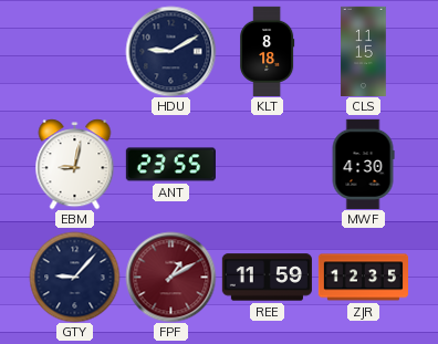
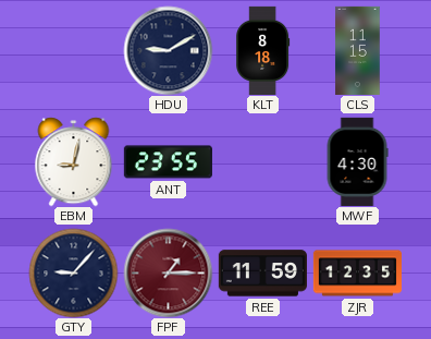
FPF: 1:10 -> 1:15 (168, 273)
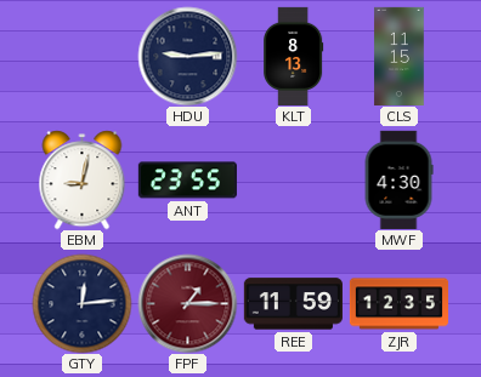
HDU: 9:10 -> 9:14 (187, 56)
KLT: 8:18 -> 8:13 (294, 56)
GTY: 9:07 -> 12:14 (81, 303)
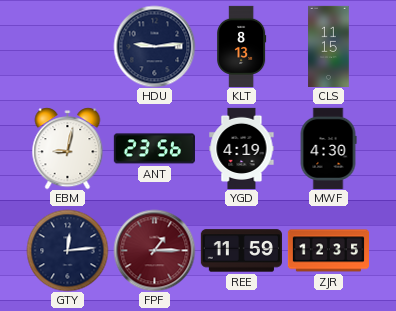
ANT: 23:55 -> 23:56 (154, 149)
YGD: none -> 4:19 (242, 148)
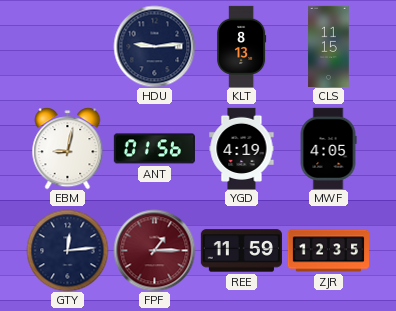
ANT: 23:56 -> 01:56 (154, 149)
MWF: 4:30 -> 4:05 (328, 148)
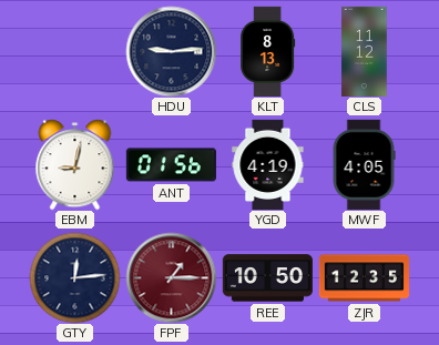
CLS: 11:15 -> 11:12 (365, 51)
REE: 11:59 -> 10:50 (267, 278)
